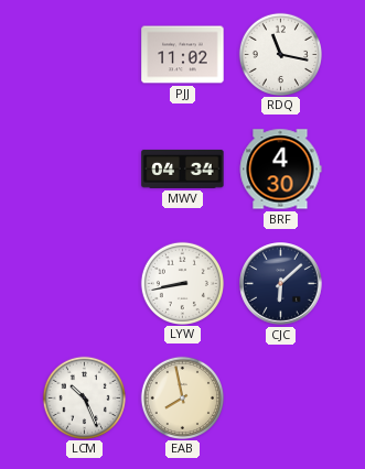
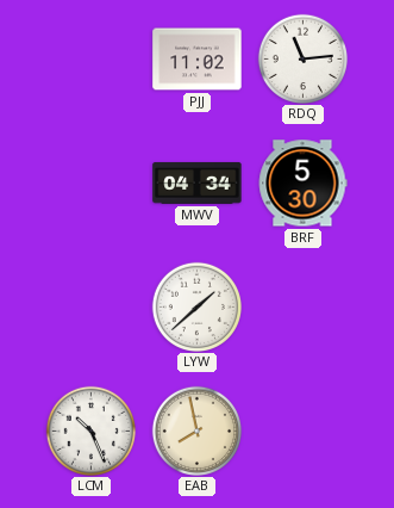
RDQ: 11:17 -> 11:14 (302, 58)
BRF: 4:30 -> 5:30 (302, 184)
LYW: 8:43 -> 1:38 (196, 306)
CJC: 6:08 -> none (281, 284)
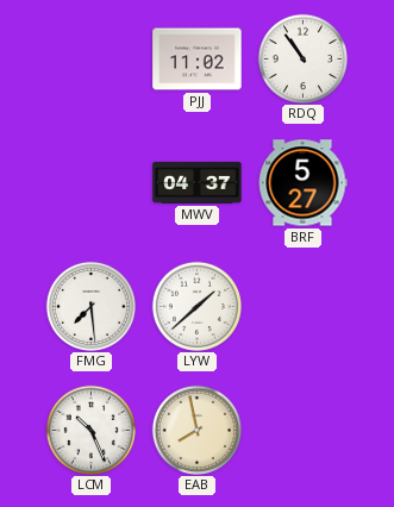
RDQ: 11:14 -> 10:54 (302, 58)
MWV: 04:34 -> 04:37 (198, 182)
BRF: 5:30 -> 5:27 (302, 183)
FMG: none -> 7:29 (90, 306)
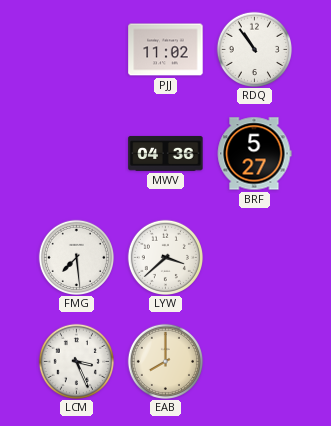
MWV: 04:37 -> 04:36 (166, 153)
LYW: 1:38 -> 3:38 (165, 257)
LCM: 10:26 -> 3:26 (76, 361)
EAB: 7:58 -> 8:00 (165, 361)
